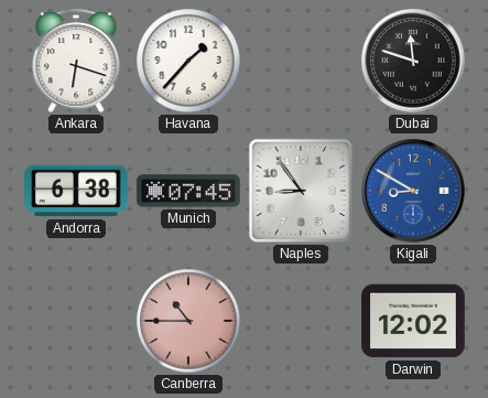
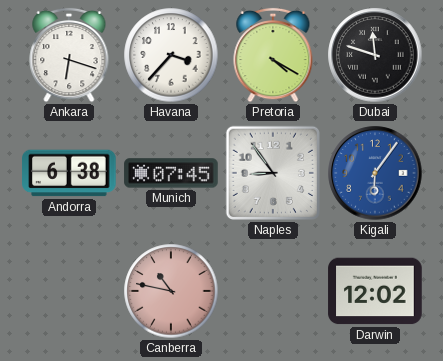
Havana: 1:37 -> 3:37 (171, 55)
Pretoria: none -> 4:20 (273, 55)
Kigali: 8:50 -> 6:06 (375, 173)
Canberra: 10:45 -> 10:47 (171, 291)
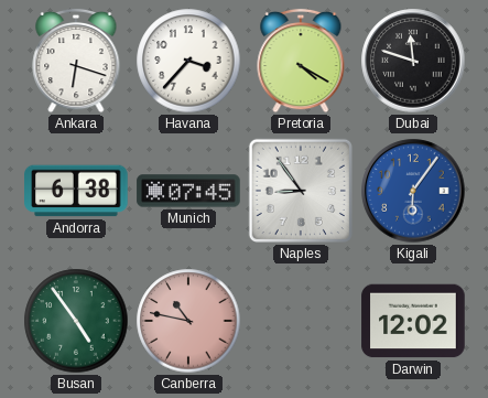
Busan: none -> 4:54 (76, 321)
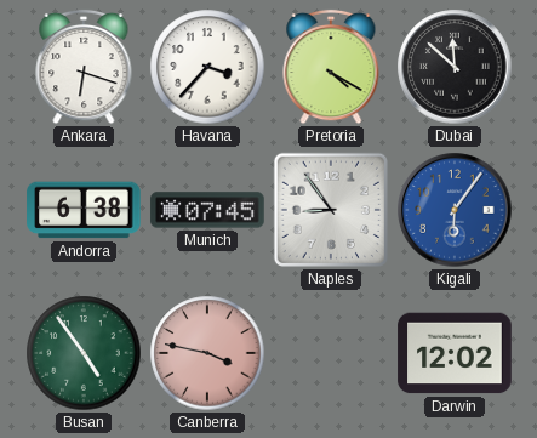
Dubai: 11:48 -> 11:52 (455, 67)
Canberra: 10:47 -> 3:47 (207, 353)
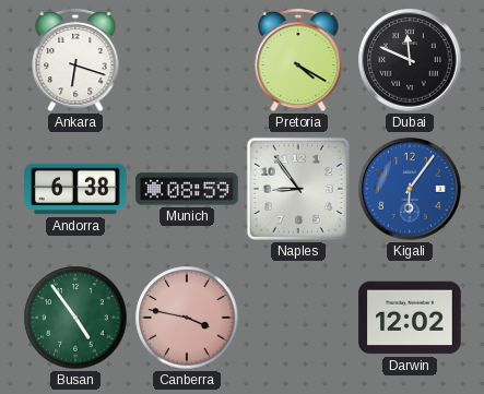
Havana: 3:37 -> none (207, 67)
Dubai: 11:52 -> 11:49 (410, 60)
Munich: 07:45 -> 08:59 (187, 189)
